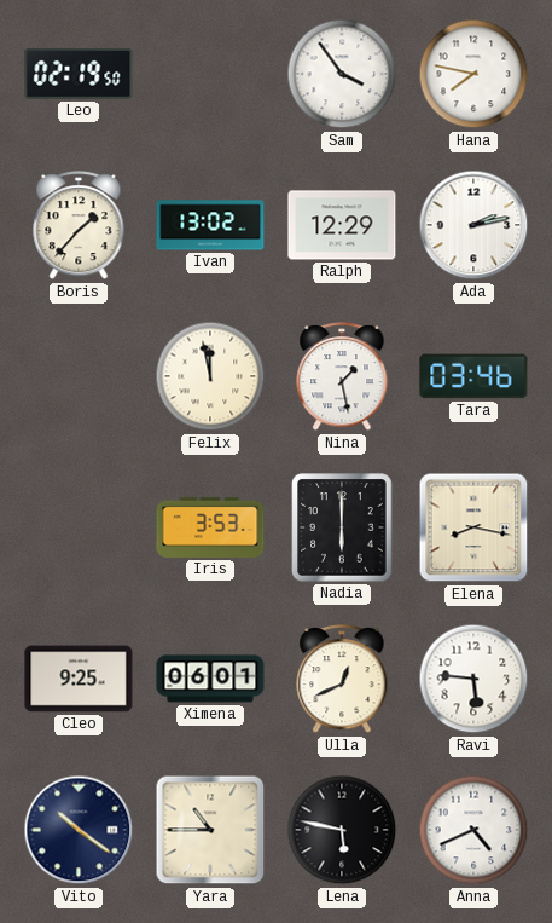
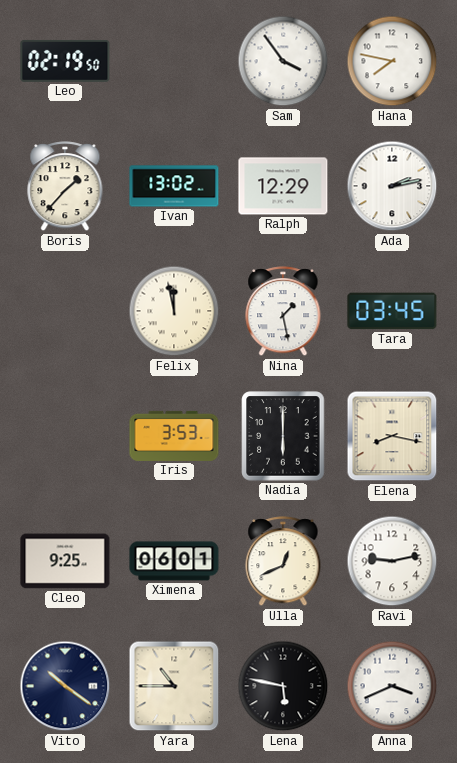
Tara: 03:46 -> 03:45 (392, 311)
Ravi: 5:46 -> 9:13 (392, 561)
Anna: 4:41 -> 3:41 (392, 686)
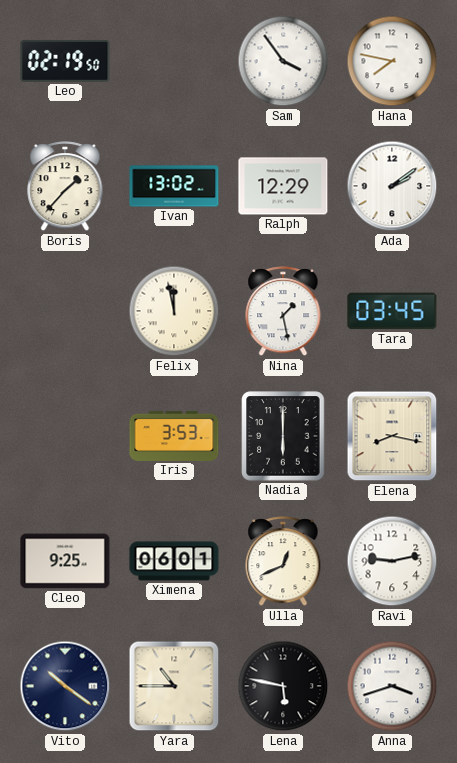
Ada: 2:13 -> 2:09 (392, 186)
Anna: 3:41 -> 3:42 (392, 686)
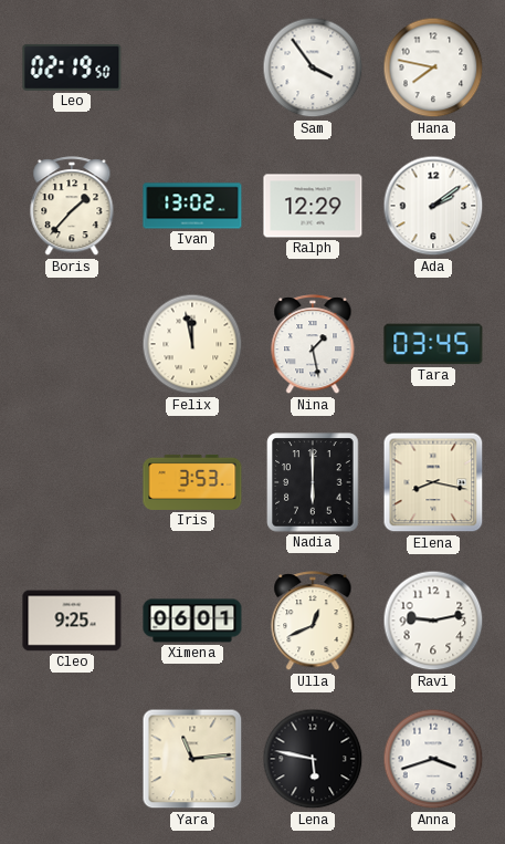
Vito: 10:21 -> none (65, 686)
Yara: 10:45 -> 11:14 (192, 759)
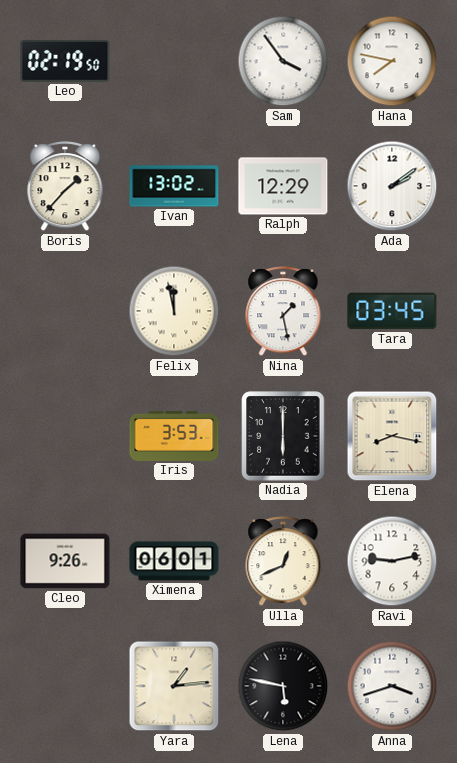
Cleo: 9:25 -> 9:26 (65, 561)
Yara: 11:14 -> 1:14 (174, 686)
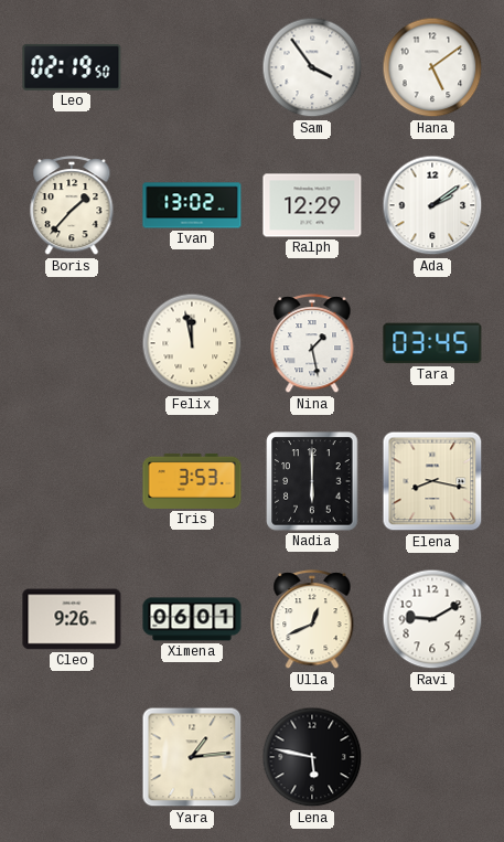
Hana: 7:47 -> 5:09 (432, 67)
Ravi: 9:13 -> 9:10 (432, 619)
Anna: 3:42 -> none (392, 686)
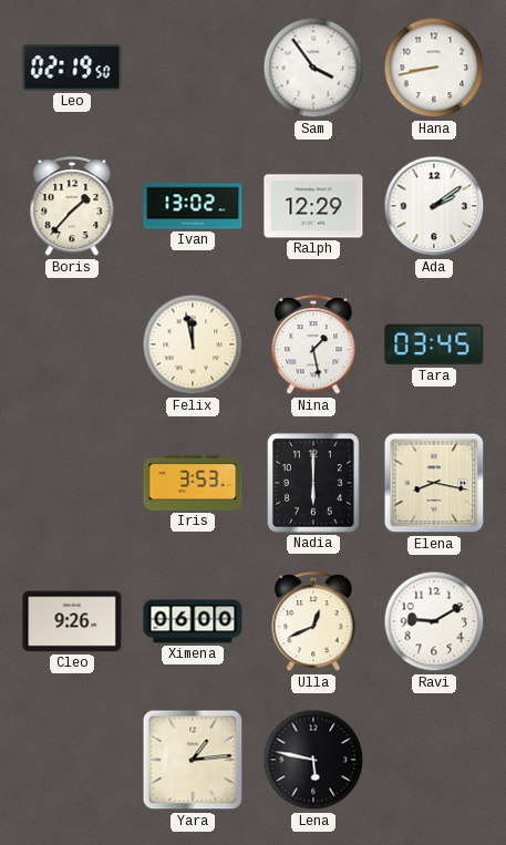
Hana: 5:09 -> 8:43 (434, 68)
Ximena: 06:01 -> 06:00 (193, 621)
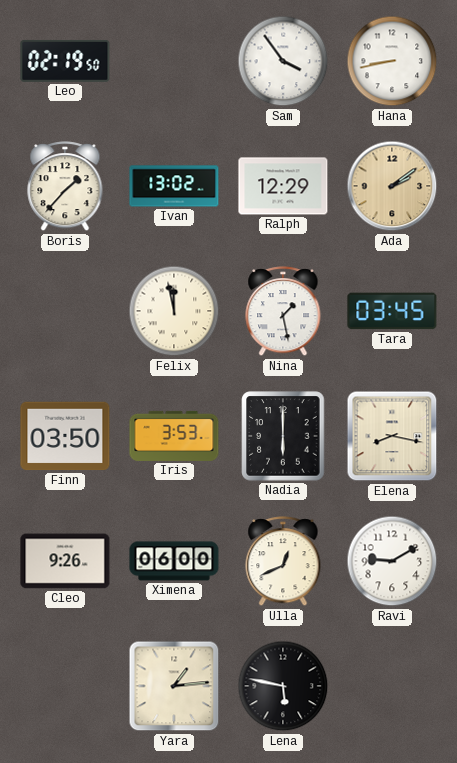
Ada dial: white -> champagne (392, 186)
Finn: none -> 03:50 (65, 436)
